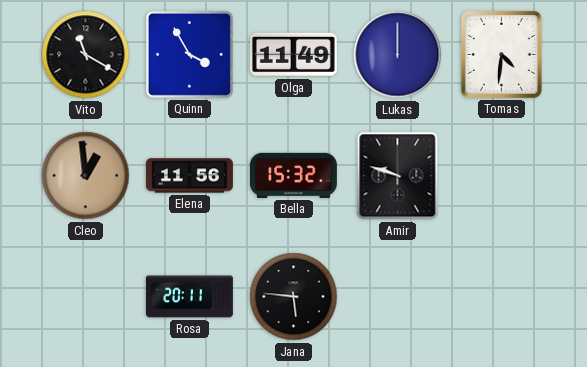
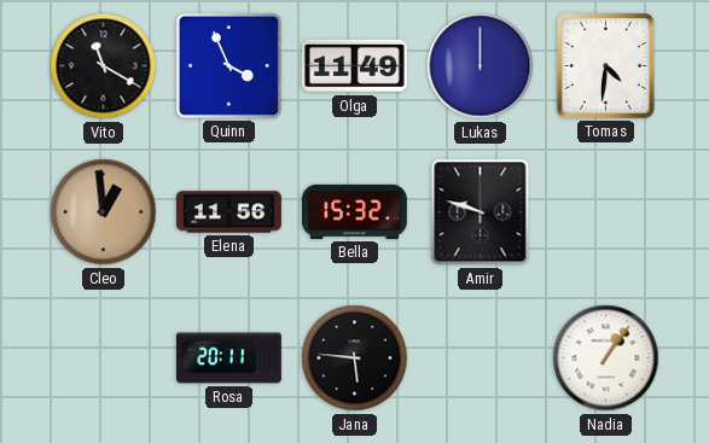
Quinn: 3:55 -> 3:56 (228, 65)
Nadia: none -> 1:06 (606, 359)
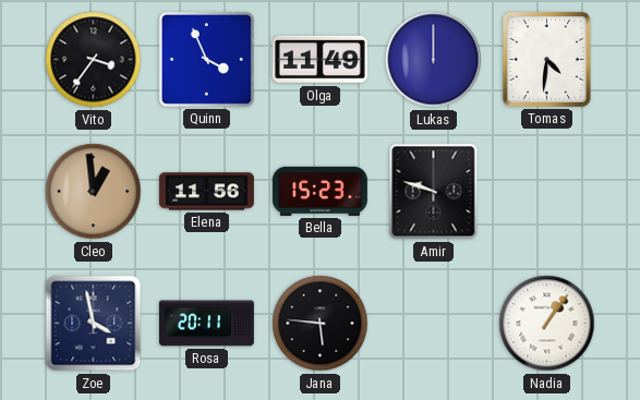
Vito: 11:20 -> 3:36 (94, 60)
Bella: 15:32 -> 15:23 (319, 191)
Zoe: none -> 3:58 (94, 324)
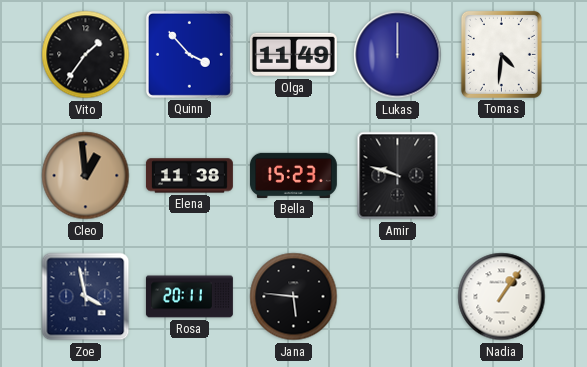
Vito: 3:36 -> 1:36 (86, 55)
Quinn: 3:56 -> 3:53 (189, 54)
Elena: 11:56 -> 11:38 (189, 176)
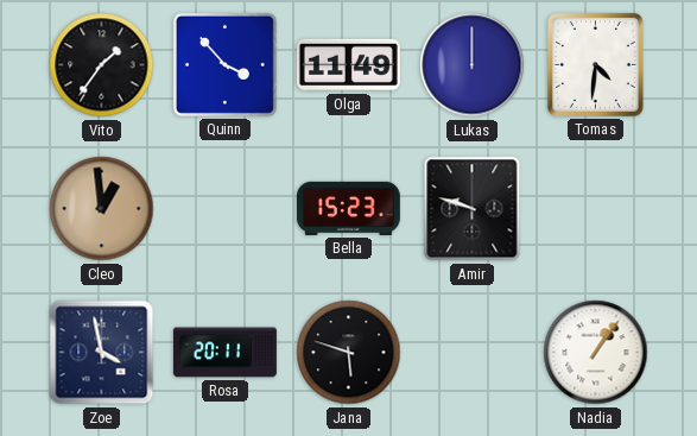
Elena: 11:38 -> none (189, 176)
Jana: 5:46 -> 5:48 (349, 353)
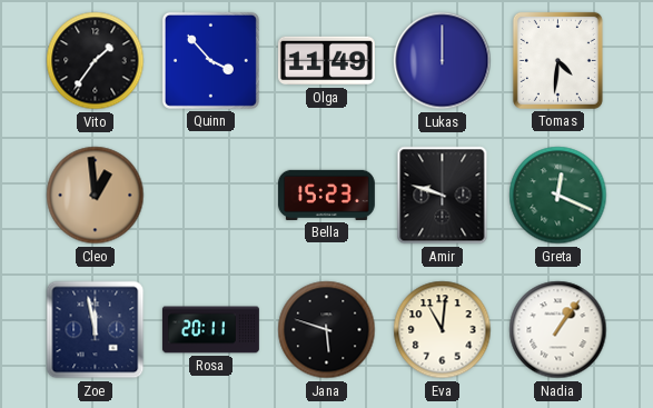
Greta: none -> 12:19 (558, 196)
Zoe: 3:58 -> 11:58 (96, 330)
Eva: none -> 11:01 (443, 330)
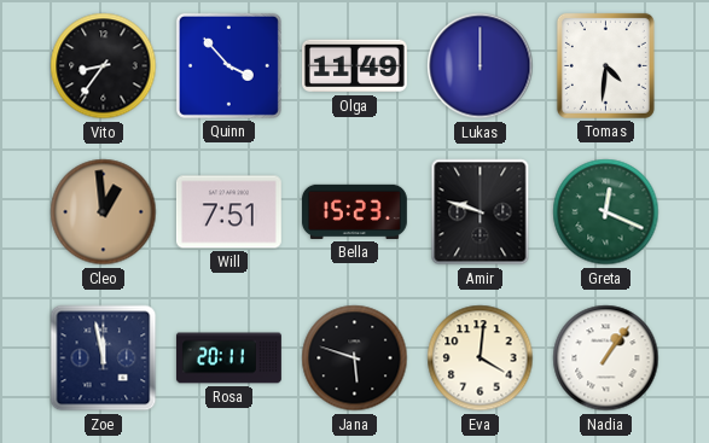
Vito: 1:36 -> 8:36 (104, 66)
Will: none -> 7:51 (228, 212)
Eva: 11:01 -> 4:01 (481, 359)
